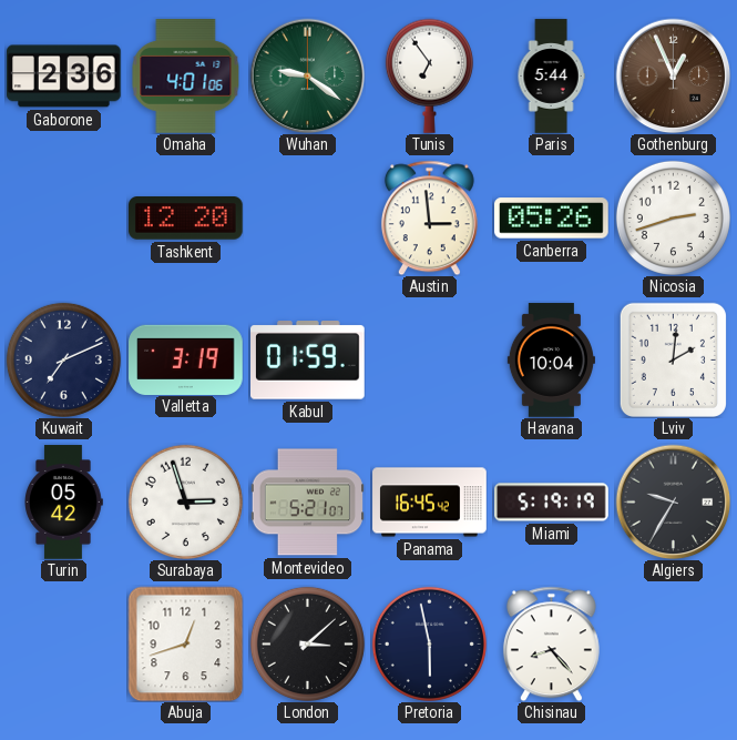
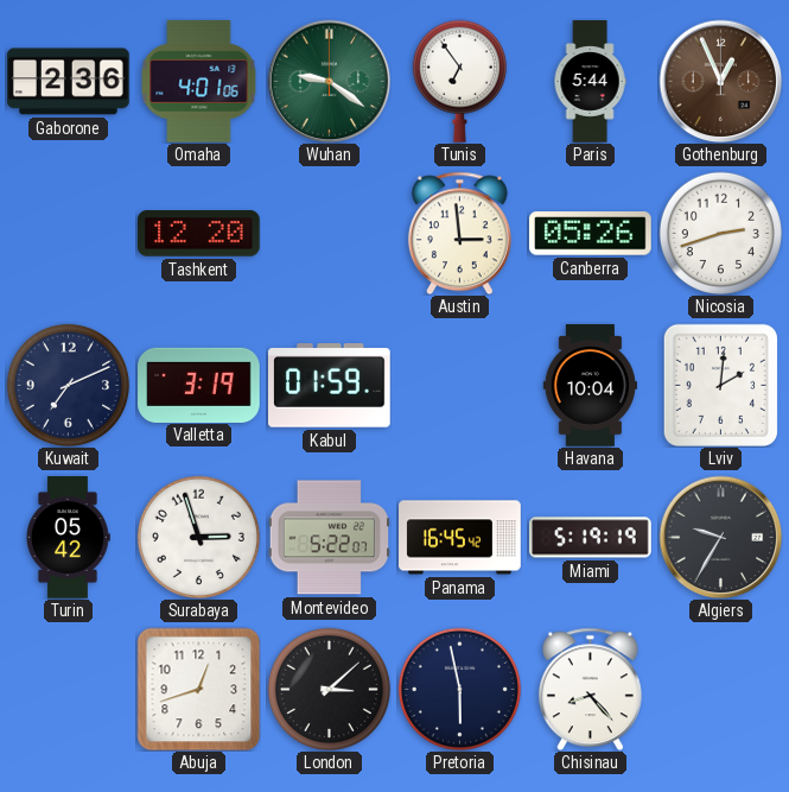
Montevideo: 5:21 -> 5:22 (329, 538)
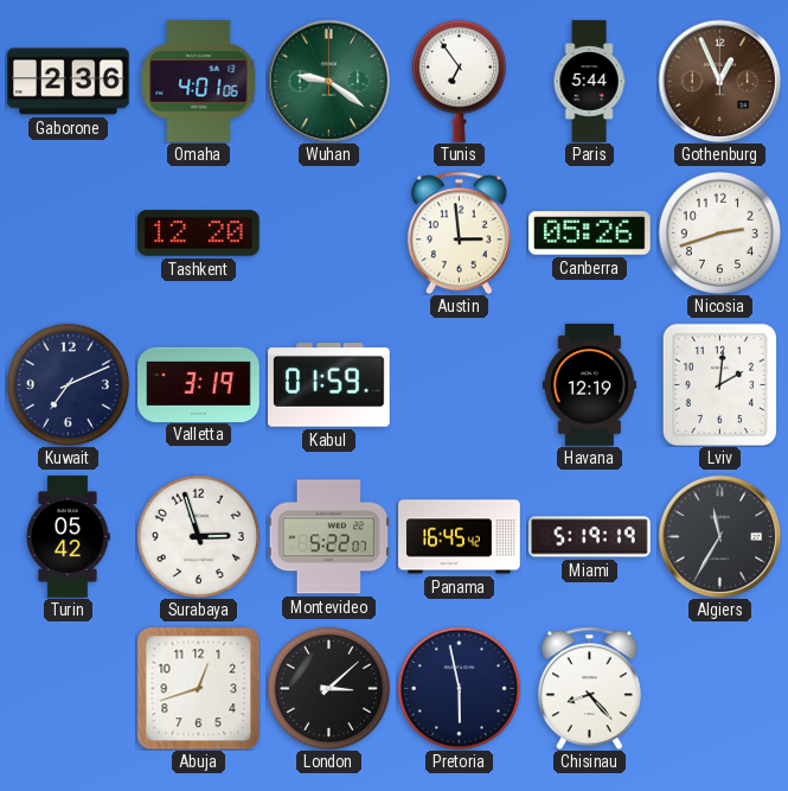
Havana: 10:04 -> 12:19 (589, 385)
Algiers: 9:35 -> 11:35 (719, 536)
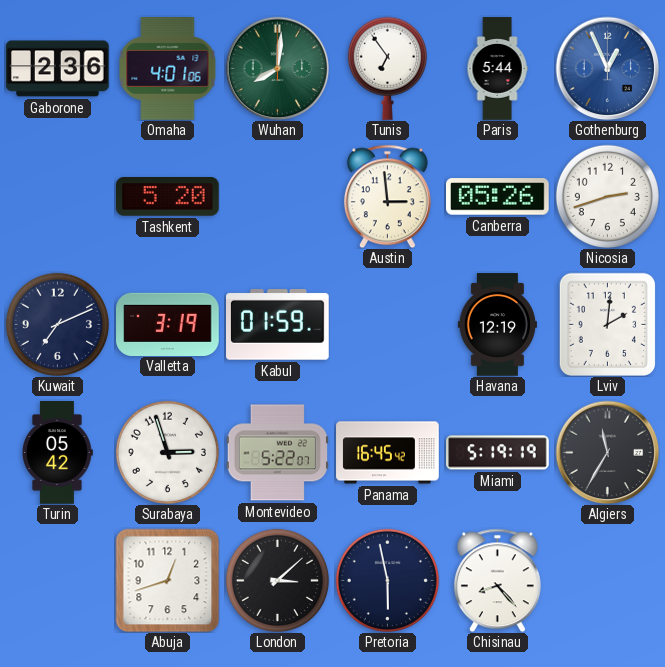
Wuhan: 9:21 -> 8:01 (277, 68)
Gothenburg dial: brown -> blue (607, 68)
Tashkent: 12:20 -> 5:20 (168, 197)
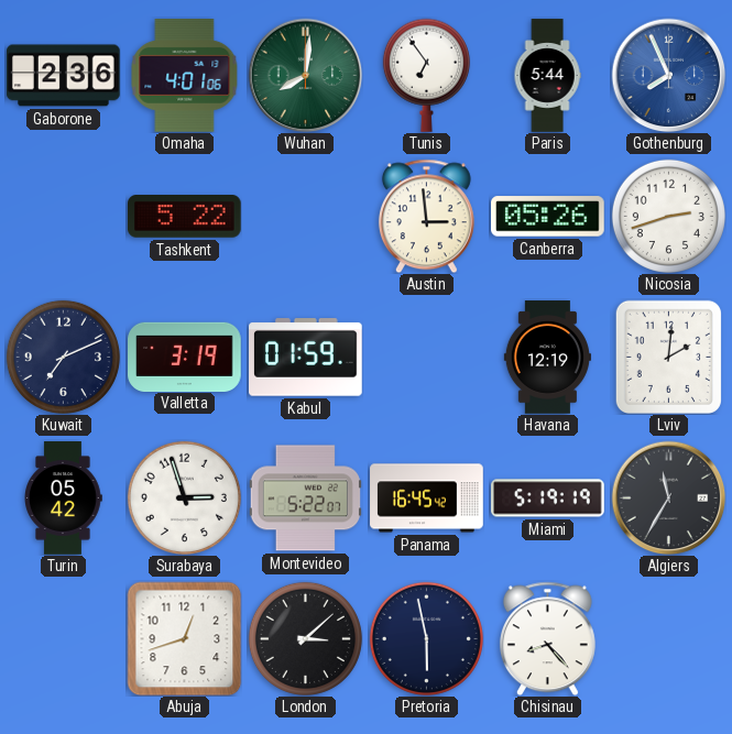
Gothenburg: 12:56 -> 7:56 (668, 75)
Tashkent: 5:20 -> 5:22 (185, 217)
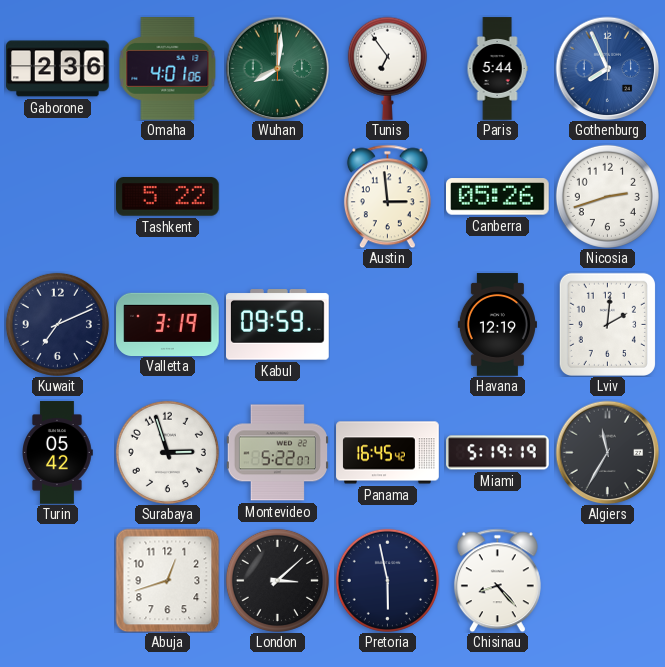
Kabul: 01:59 -> 09:59 (278, 325)
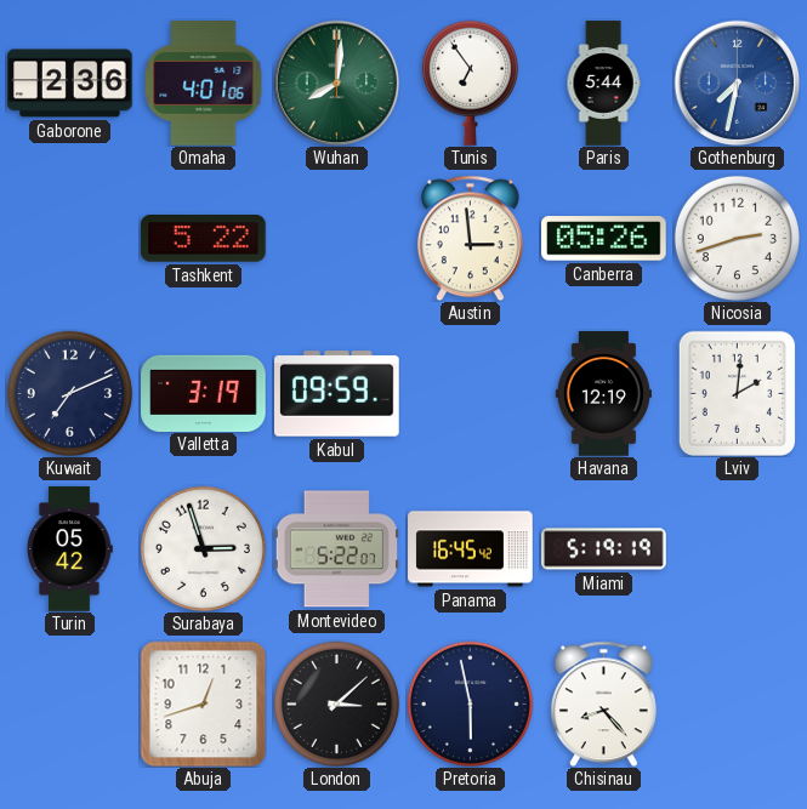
Gothenburg: 7:56 -> 7:32 (737, 82)
Algiers: 11:35 -> none (607, 452)
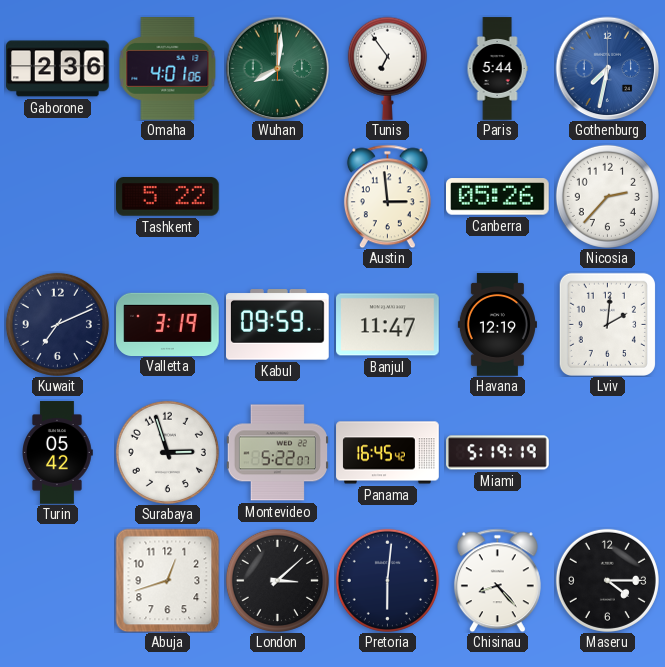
Nicosia: 2:42 -> 2:37 (607, 196)
Banjul: none -> 11:47 (388, 325)
Pretoria: 5:58 -> 6:01 (387, 580)
Maseru: none -> 4:15 (607, 580)
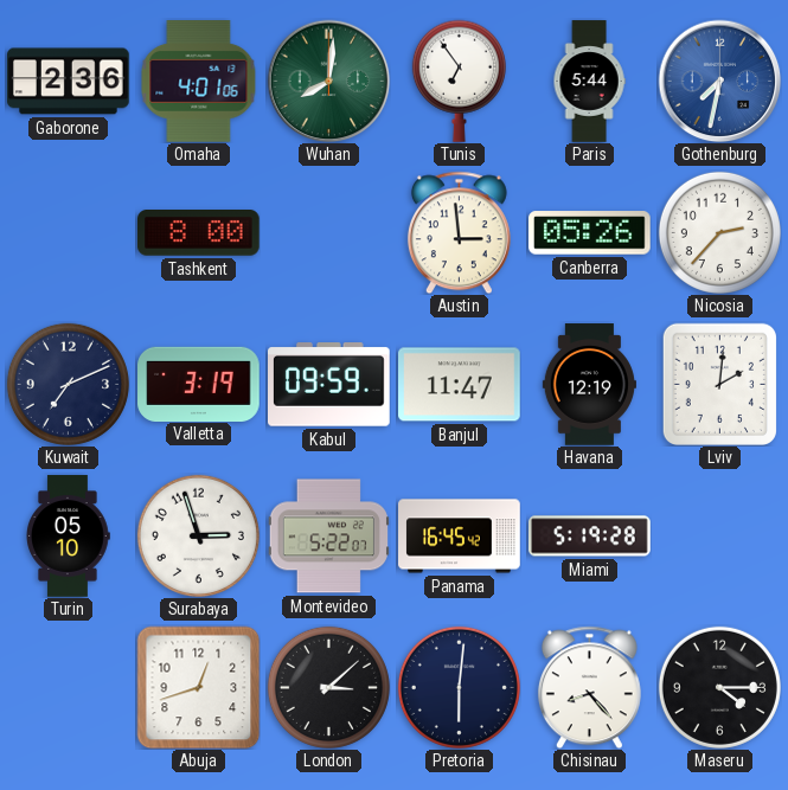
Tashkent: 5:22 -> 8:00 (199, 233)
Turin: 05:42 -> 05:10 (68, 537)
Miami: 5:19:19 -> 5:19:28 (590, 537)
